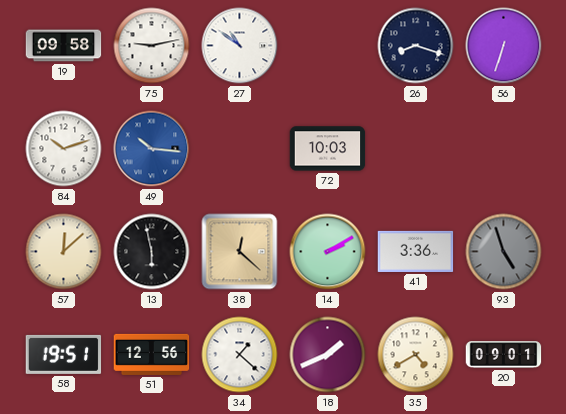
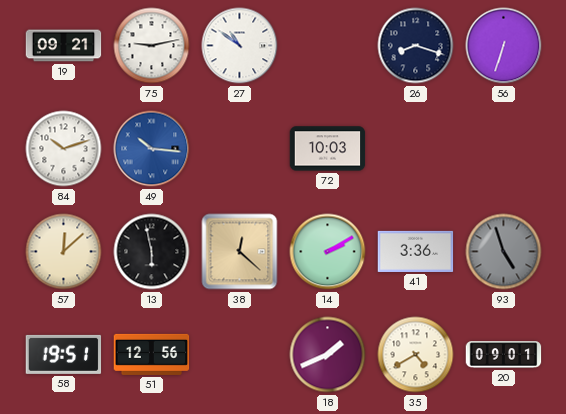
19: 09:58 -> 09:21 (64, 46)
34: 1:22 -> none (240, 355)
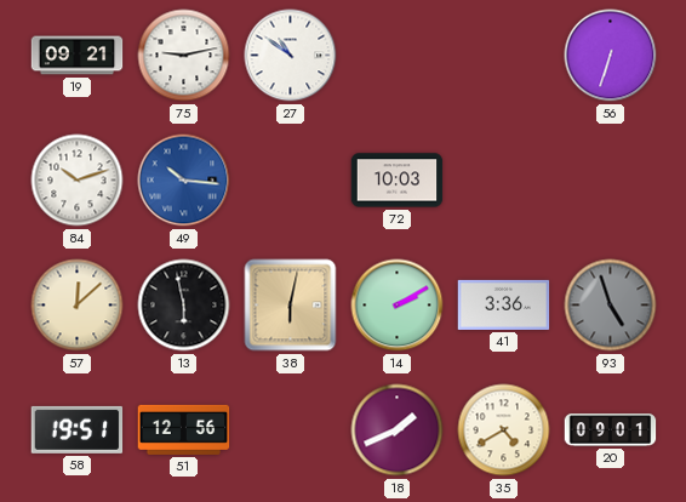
26: 8:18 -> none (416, 46)
38: 12:22 -> 6:02 (291, 306)
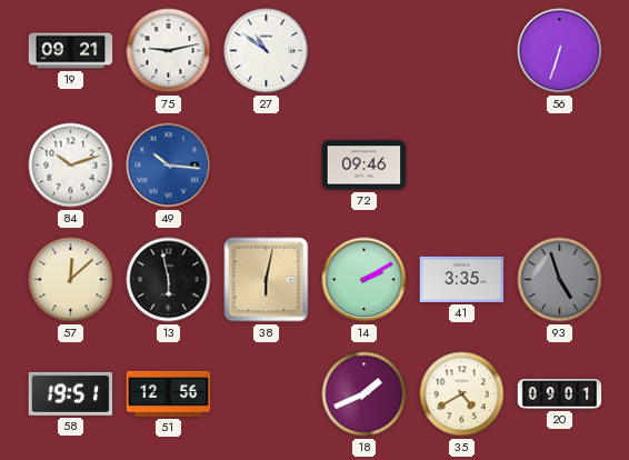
72: 10:03 -> 09:46 (365, 166)
41: 3:36 -> 3:35 (462, 279)
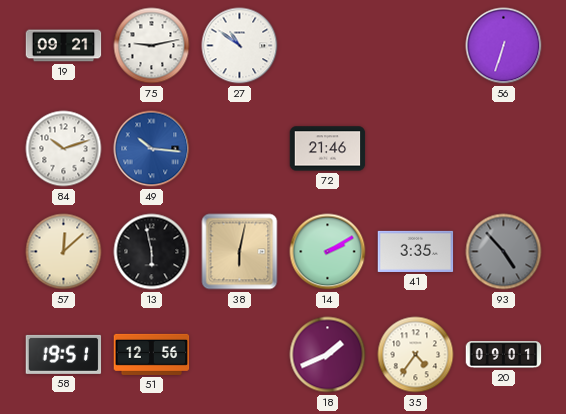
72: 09:46 -> 21:46 (328, 149)
93: 4:57 -> 4:53 (504, 252)
35: 4:40 -> 4:36 (416, 355)
